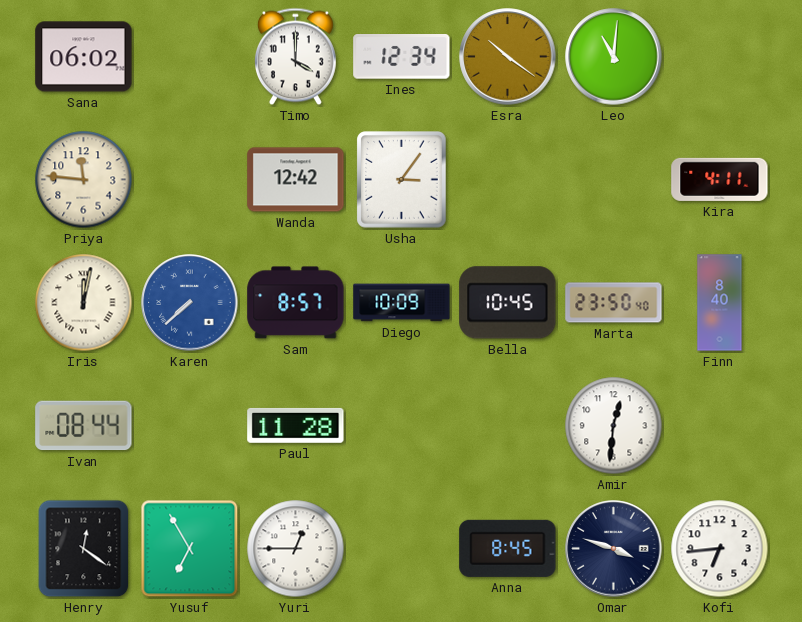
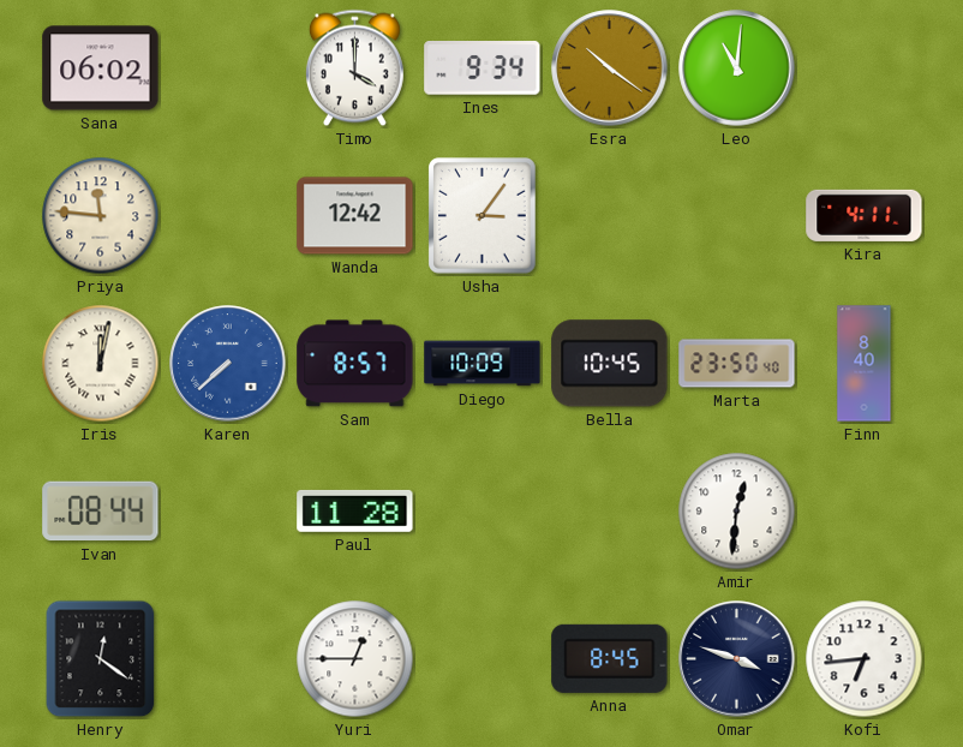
Ines: 12:34 -> 9:34 (483, 68)
Yusuf: 6:55 -> none (190, 549)
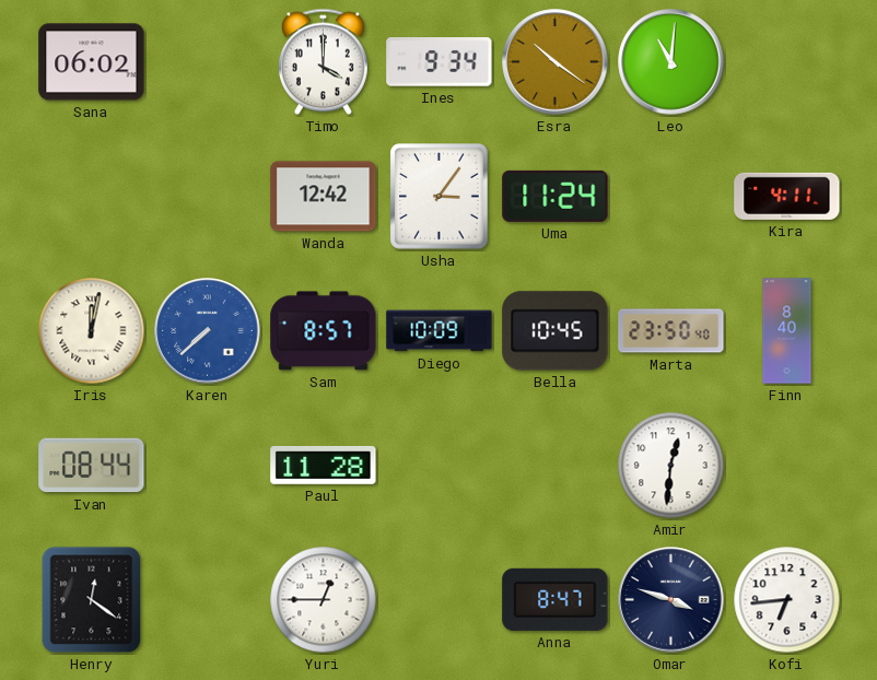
Priya: 11:46 -> none (101, 216)
Uma: none -> 11:24 (556, 196)
Anna: 8:45 -> 8:47 (556, 599)
